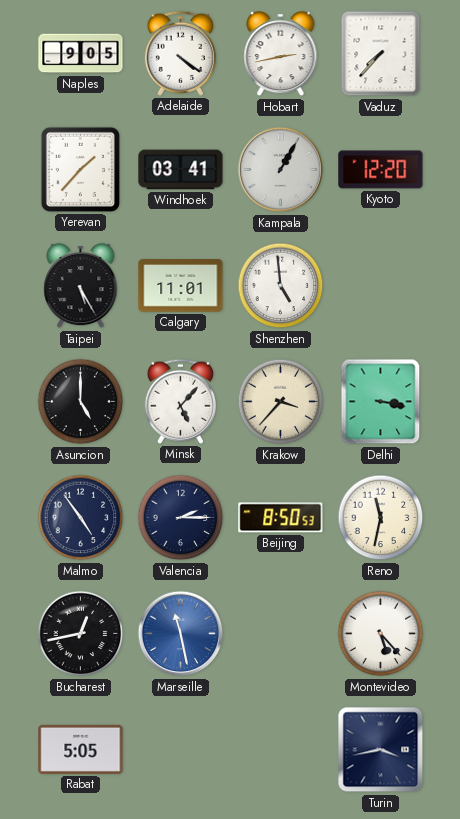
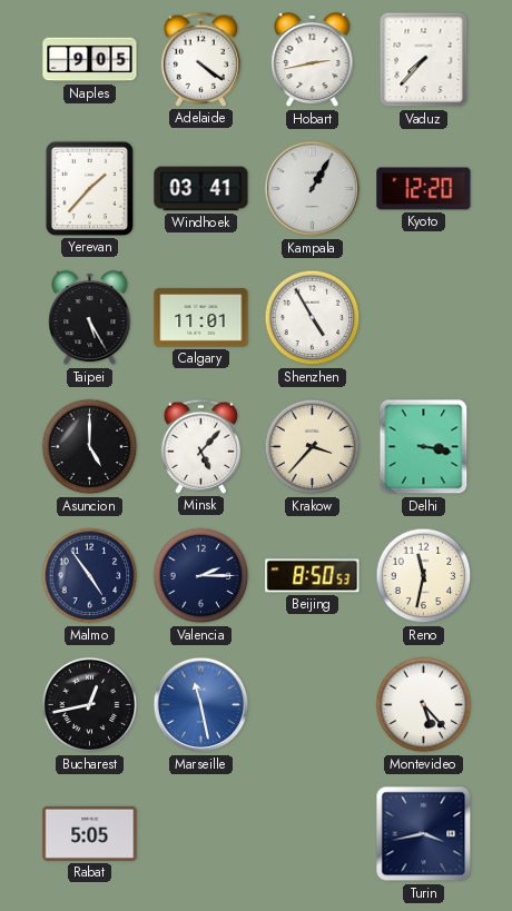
Shenzhen: 4:59 -> 4:55 (313, 318)
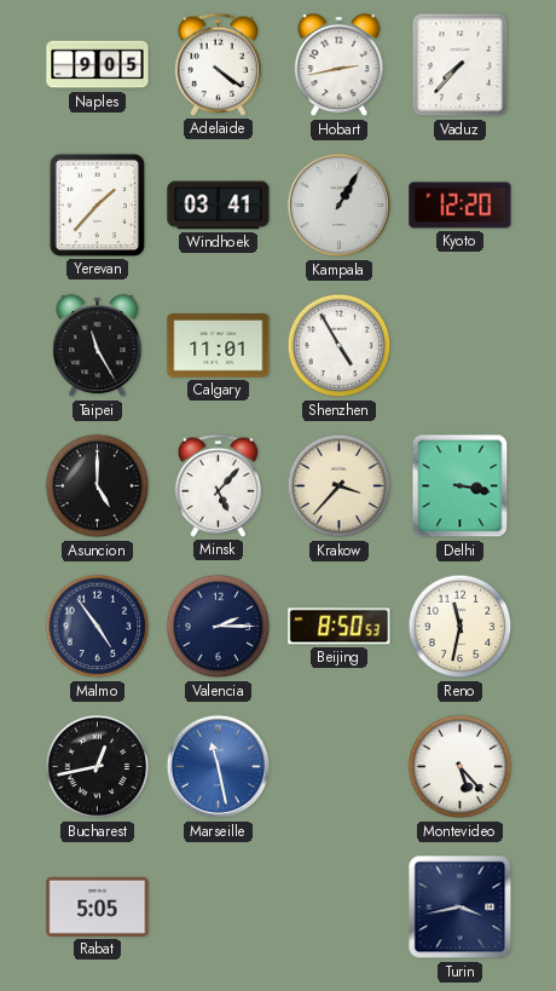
Taipei: 5:25 -> 11:25 (98, 346)
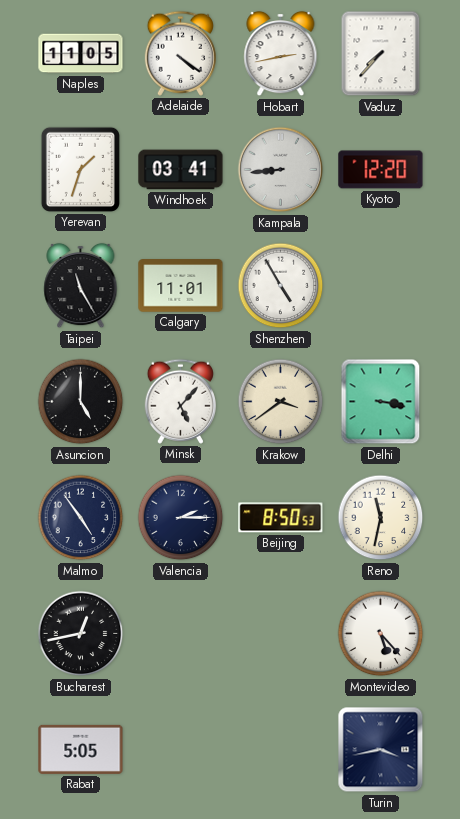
Naples: 9:05 -> 11:05 (81, 54)
Yerevan: 1:37 -> 1:33 (80, 169)
Kampala: 1:05 -> 8:44 (281, 170)
Krakow: 3:37 -> 3:39 (281, 402)
Marseille: 11:28 -> none (219, 767)
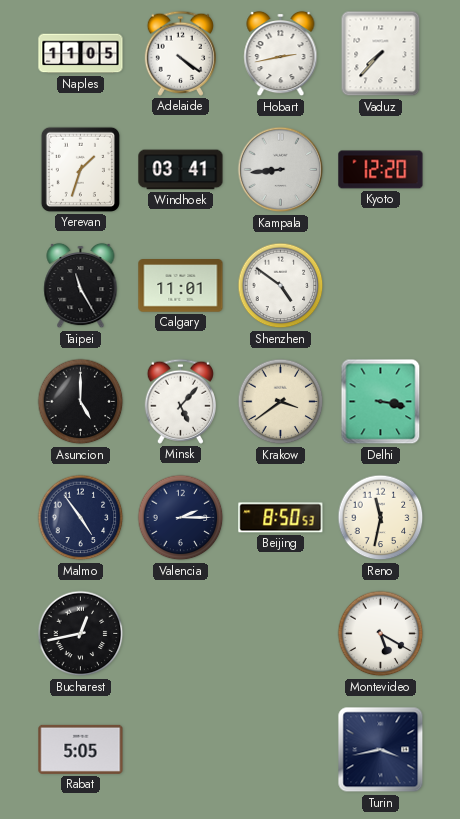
Shenzhen: 4:55 -> 4:51 (281, 286)
Montevideo: 5:23 -> 5:20 (381, 634)
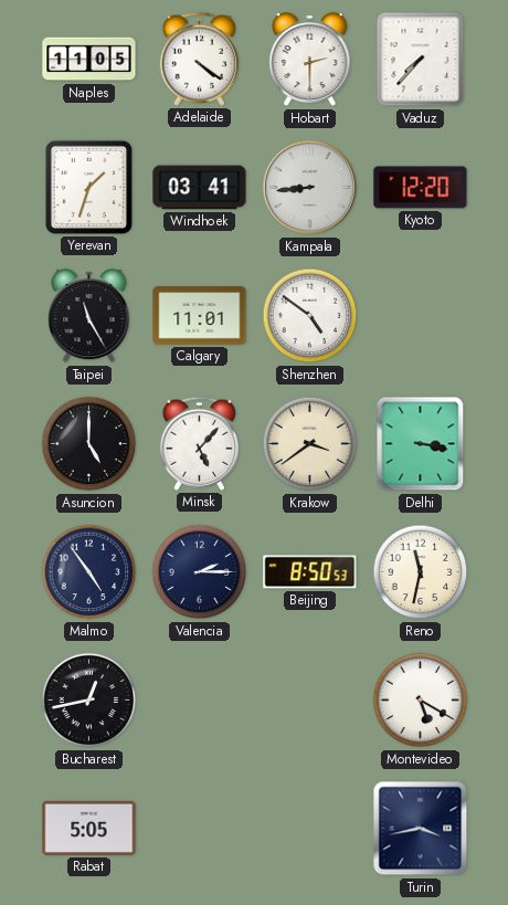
Hobart: 2:43 -> 2:30 (310, 60)
